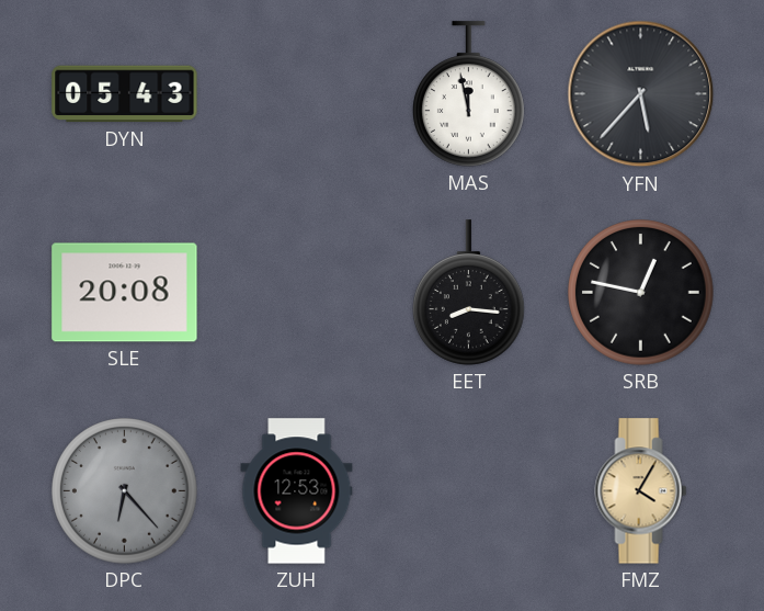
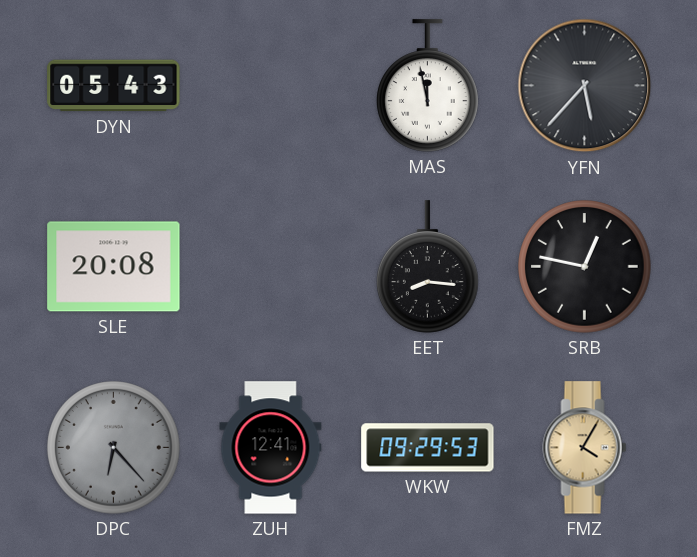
ZUH: 12:53 -> 12:41 (271, 448)
WKW: none -> 09:29 (428, 448)
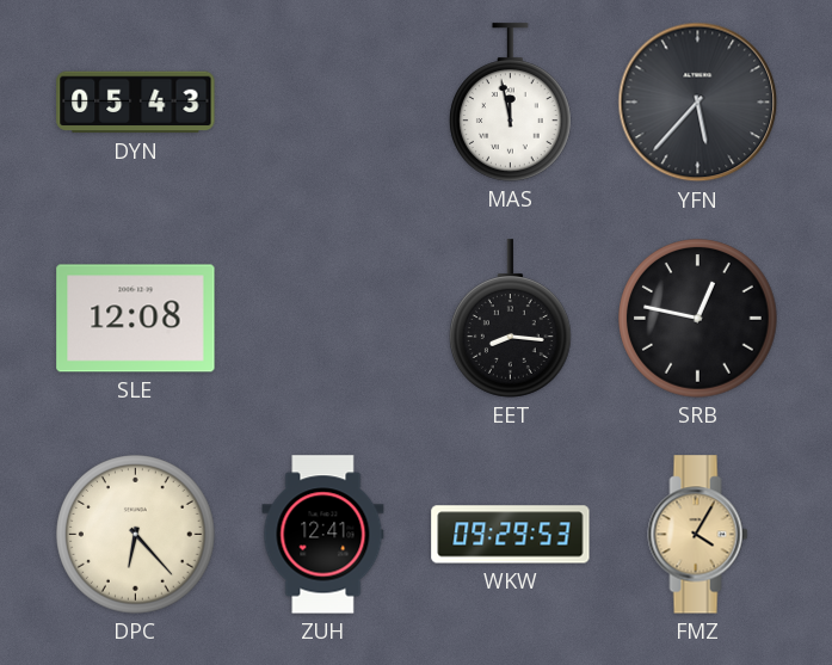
SLE: 20:08 -> 12:08 (136, 319)
DPC dial: grey -> cream (136, 535)
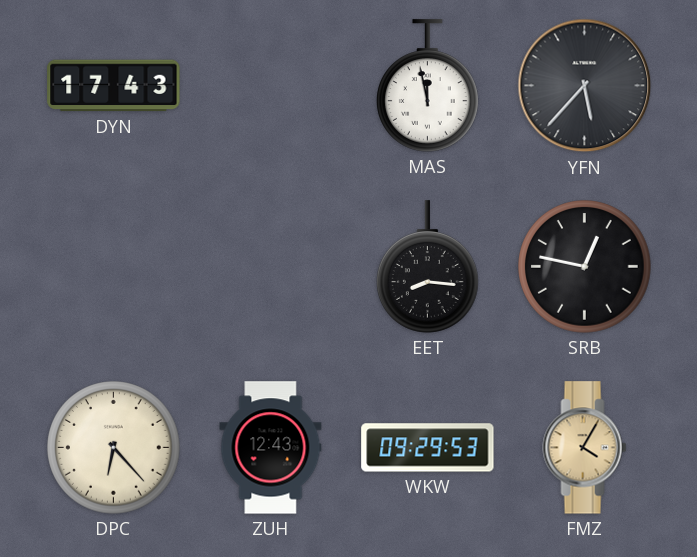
DYN: 05:43 -> 17:43 (114, 86)
SLE: 12:08 -> none (136, 319)
ZUH: 12:41 -> 12:43 (271, 448)
